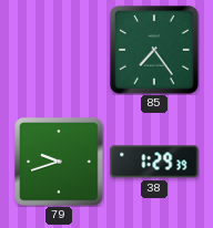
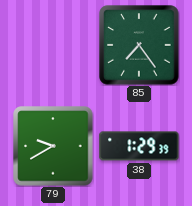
79: 9:42 -> 9:40 (53, 146)
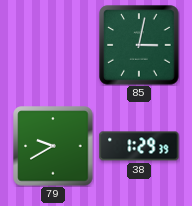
85: 7:24 -> 3:02 (139, 45)
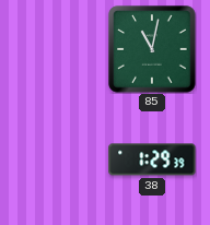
85: 3:02 -> 11:02 (152, 49)
79: 9:40 -> none (53, 146)
